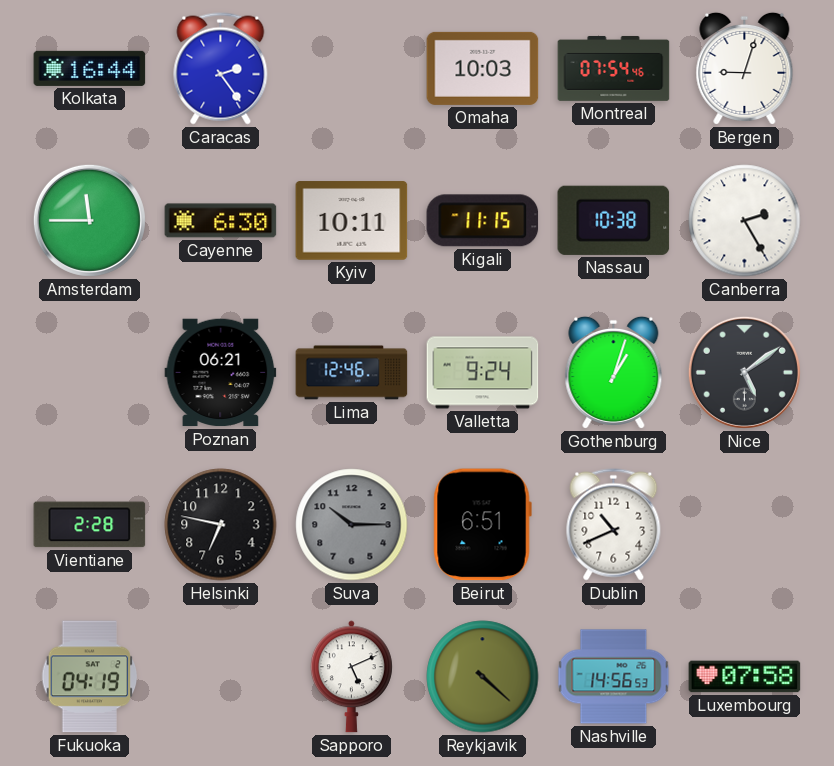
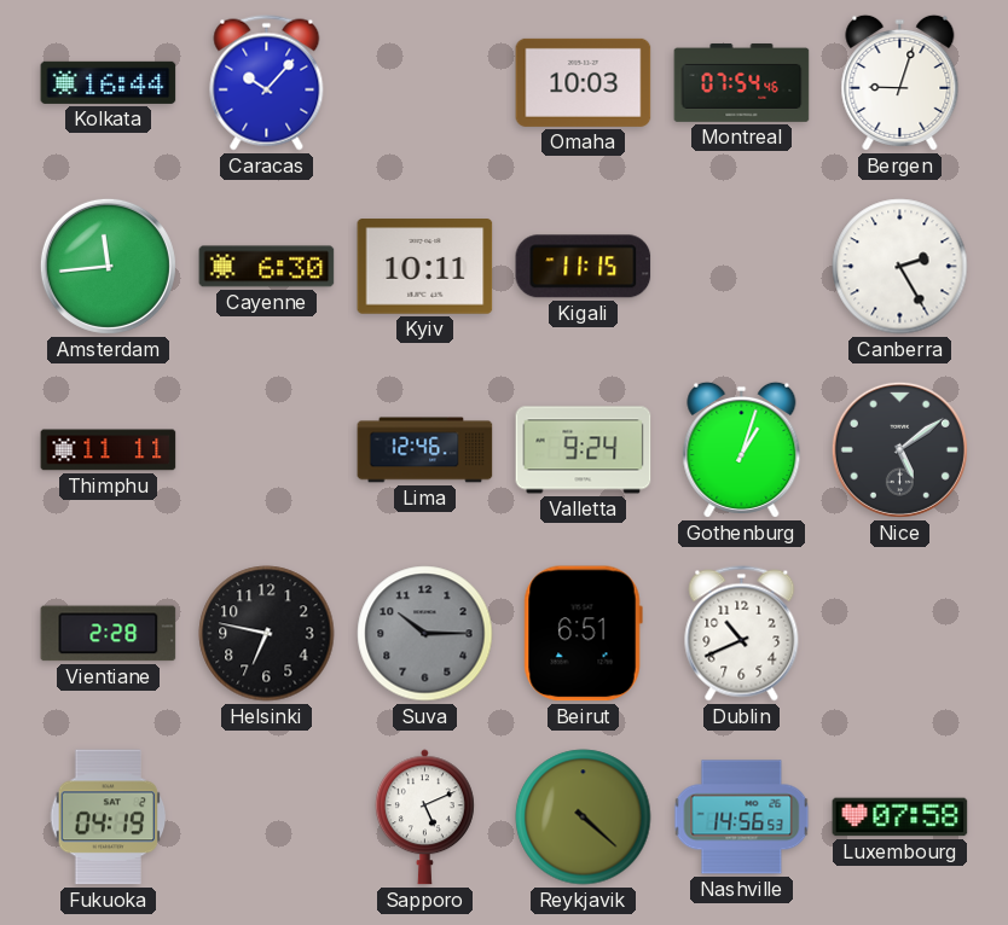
Caracas: 2:24 -> 10:07 (267, 83)
Amsterdam: 11:45 -> 11:44 (108, 266)
Nassau: 10:38 -> none (614, 220)
Thimphu: none -> 11:11 (109, 450)
Poznan: 06:21 -> none (221, 373)
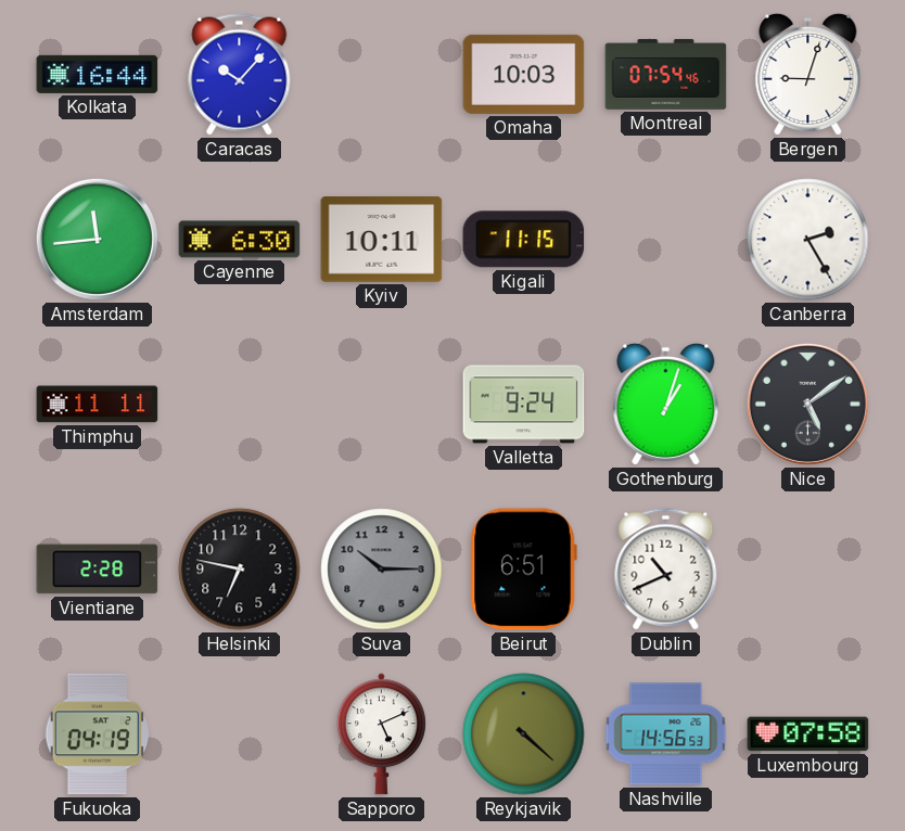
Lima: 12:46 -> none (425, 450)
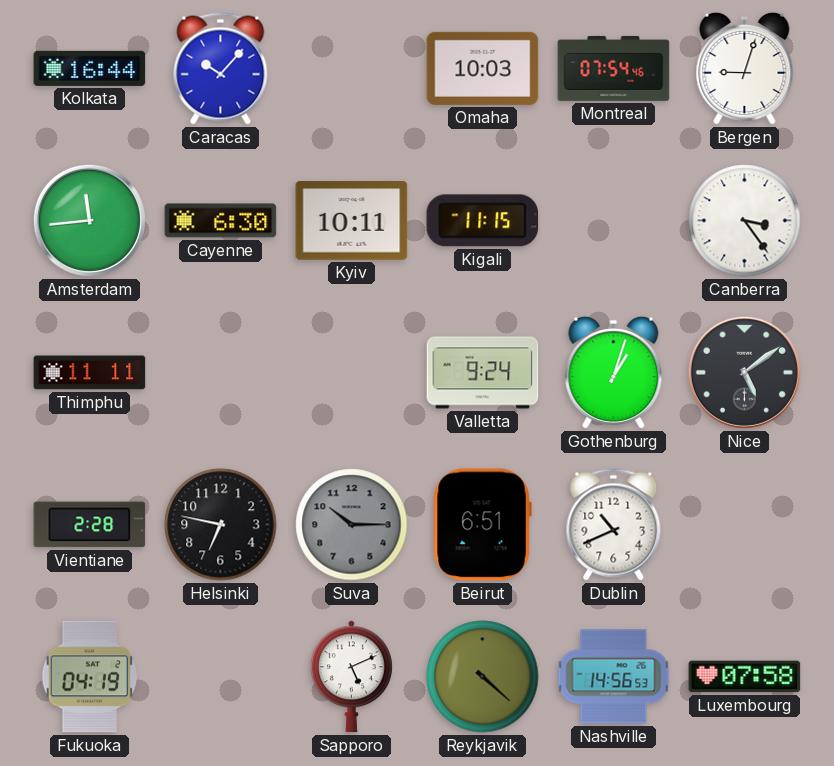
Canberra: 2:25 -> 3:24 (745, 221)
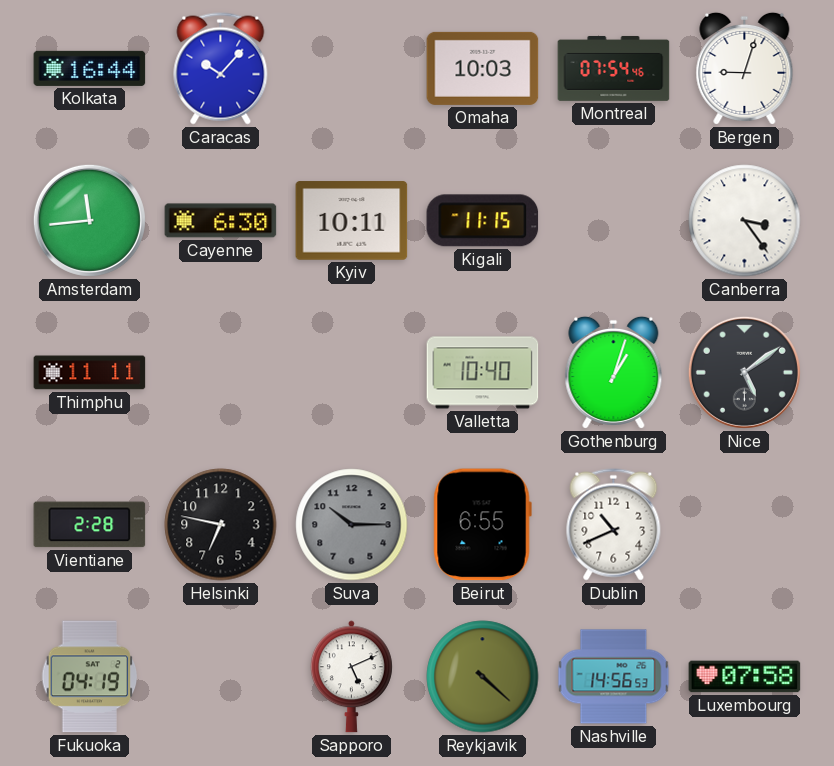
Valletta: 9:24 -> 10:40 (483, 373)
Beirut: 6:51 -> 6:55 (482, 525)
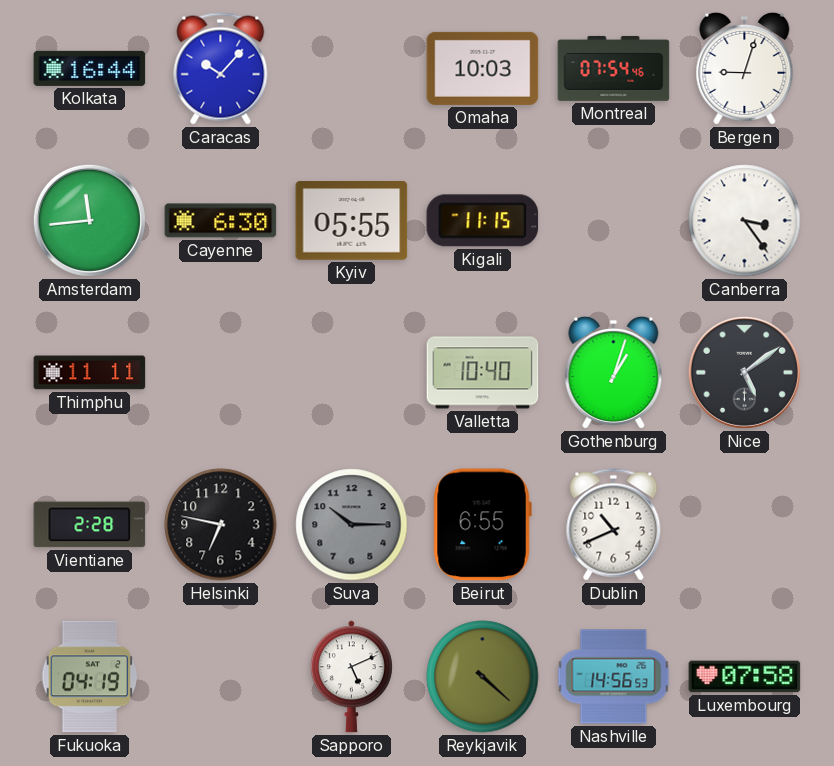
Kyiv: 10:11 -> 05:55 (352, 221)
